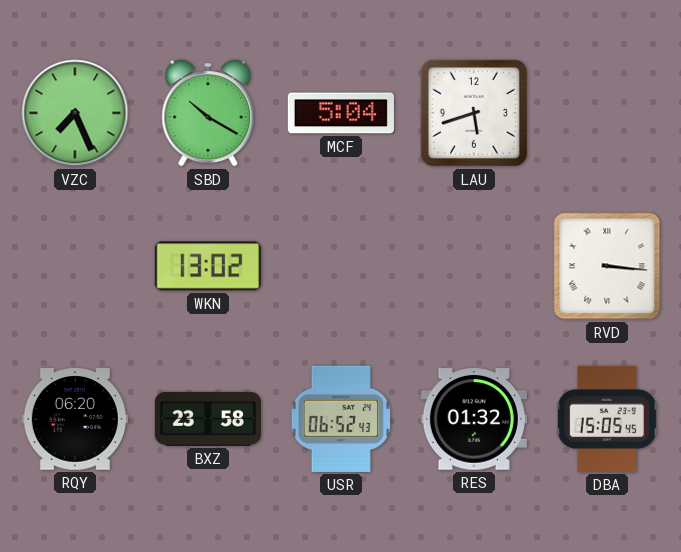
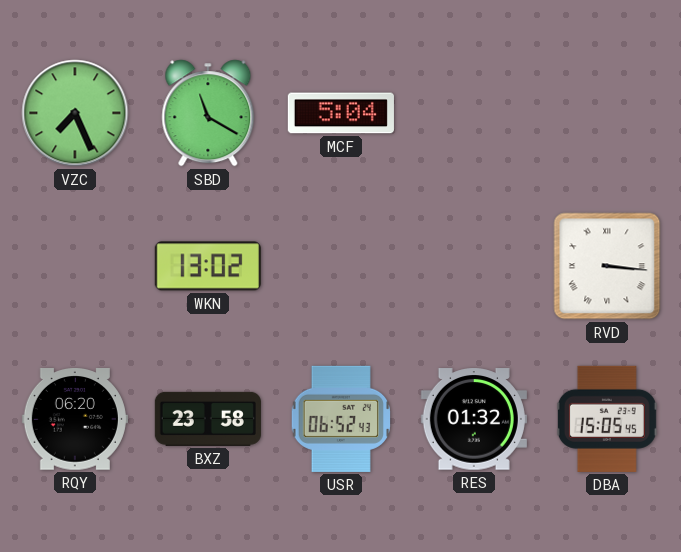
SBD: 10:20 -> 11:20 (208, 113)
LAU: 5:42 -> none (474, 113)
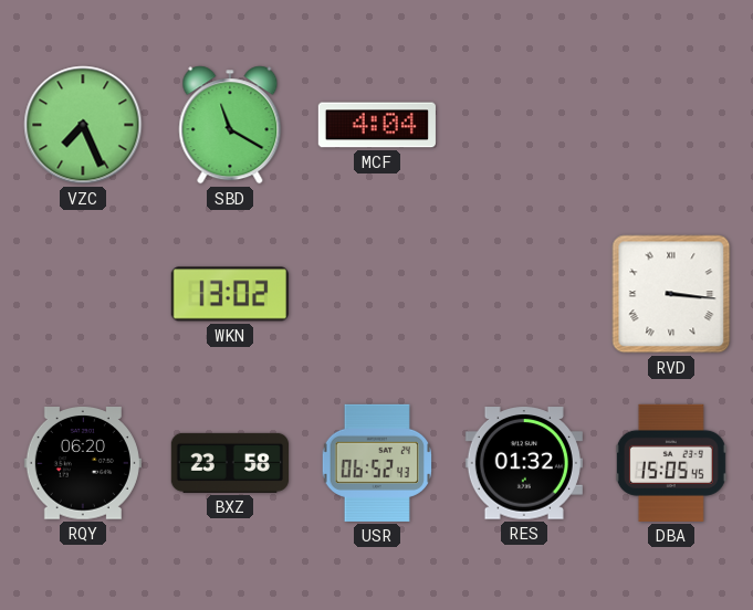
MCF: 5:04 -> 4:04 (377, 125)
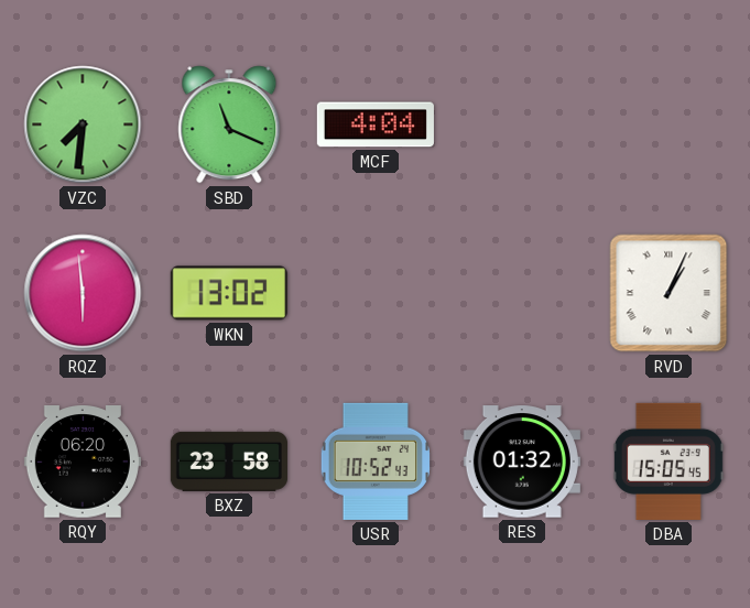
VZC: 7:26 -> 7:31 (83, 124)
SBD: 11:20 -> 11:19 (229, 124)
RQZ: none -> 5:59 (83, 293)
RVD: 3:16 -> 1:04 (669, 293)
USR: 06:52 -> 10:52 (376, 462)
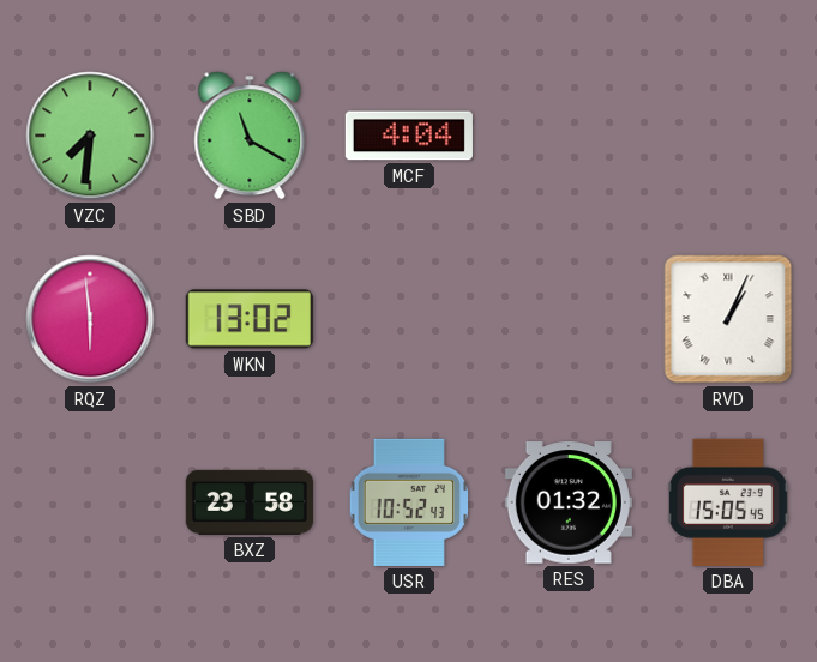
SBD: 11:19 -> 11:20 (250, 136)
RQY: 06:20 -> none (83, 463)
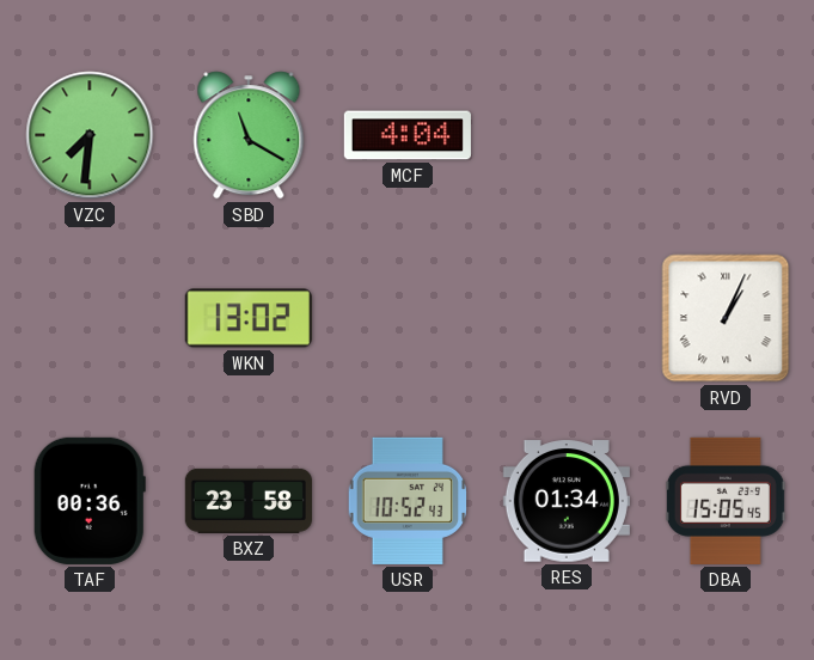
RQZ: 5:59 -> none (90, 319)
TAF: none -> 00:36 (90, 501)
RES: 01:32 -> 01:34 (567, 501)
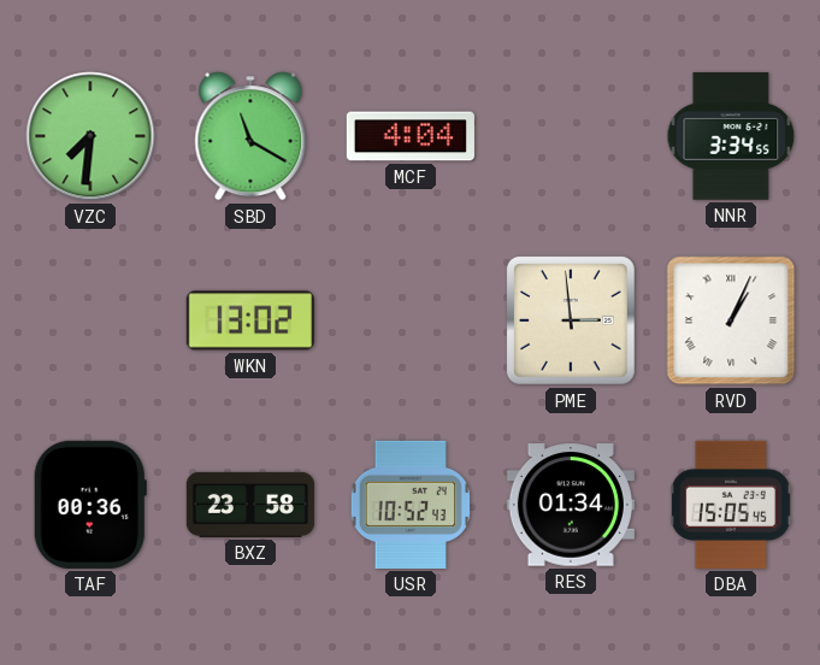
NNR: none -> 3:34 (731, 136)
PME: none -> 2:59 (571, 320)
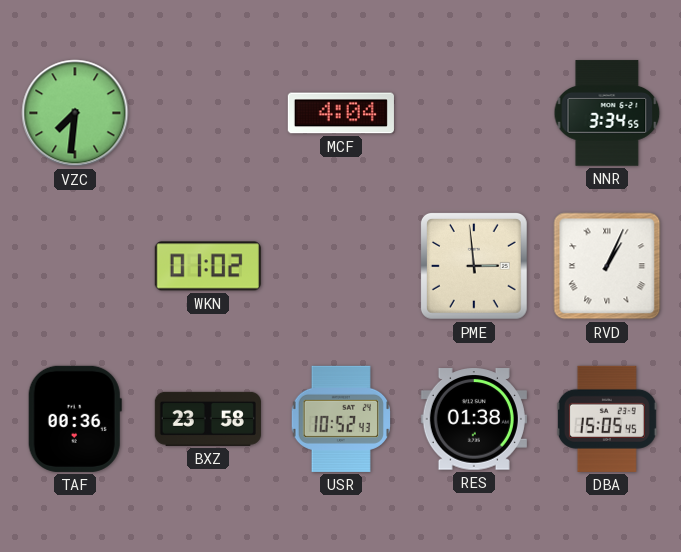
SBD: 11:20 -> none (250, 136)
WKN: 13:02 -> 01:02 (208, 266)
RES: 01:34 -> 01:38 (474, 419)
